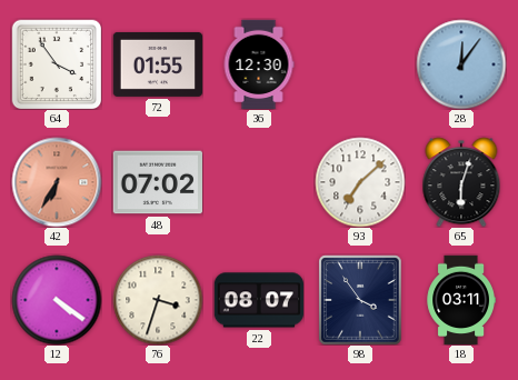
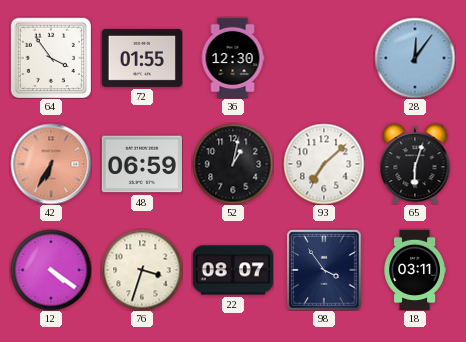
48: 07:02 -> 06:59 (141, 164)
52: none -> 1:02 (233, 164)
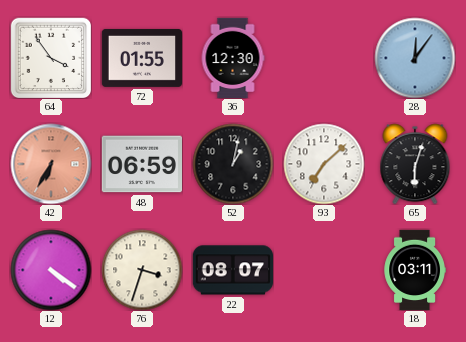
98: 3:54 -> none (324, 270)
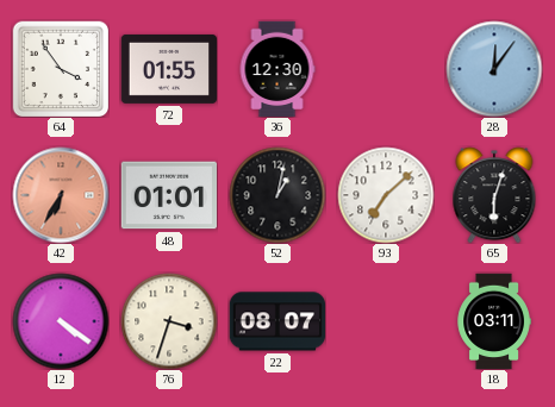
48: 06:59 -> 01:01 (168, 195)
